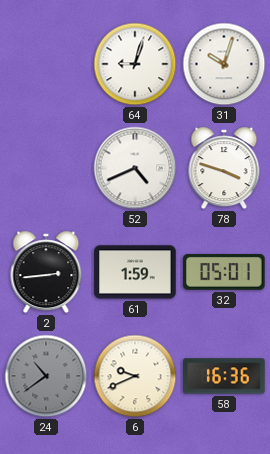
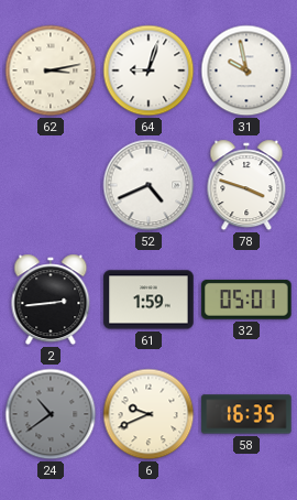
62: none -> 3:13 (51, 70)
31: 10:03 -> 9:58 (246, 70)
58: 16:36 -> 16:35 (246, 414)
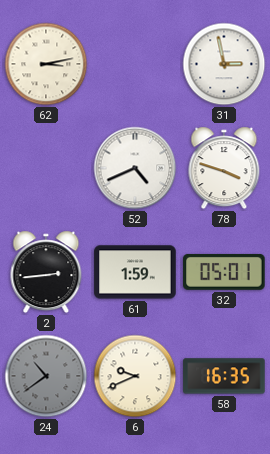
64: 9:03 -> none (148, 70)
31: 9:58 -> 2:58 (224, 64)
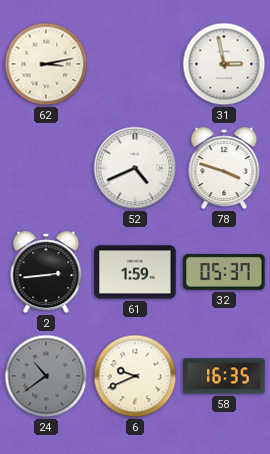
32: 05:01 -> 05:37 (224, 272)
